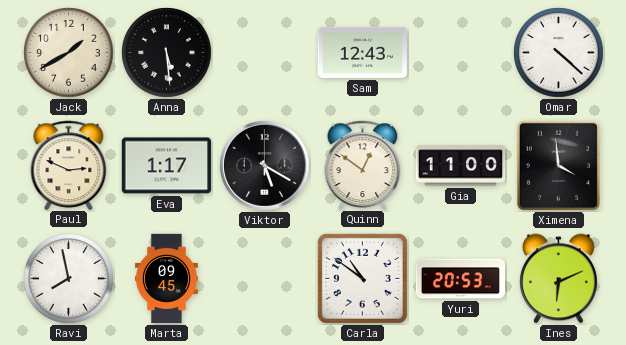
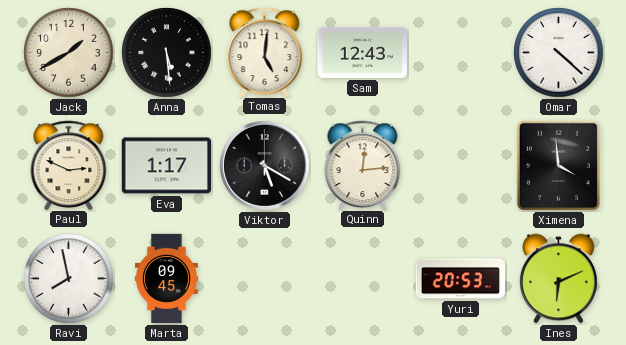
Tomas: none -> 5:01 (265, 52)
Quinn: 12:51 -> 12:14 (363, 165)
Gia: 11:00 -> none (461, 166)
Carla: 10:51 -> none (362, 278)
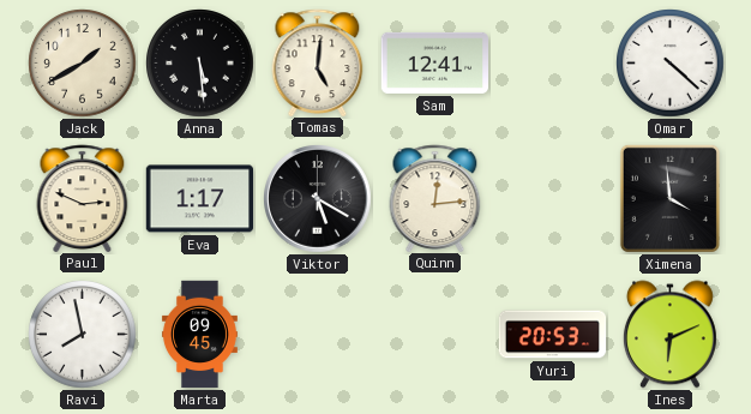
Sam: 12:43 -> 12:41 (435, 62)
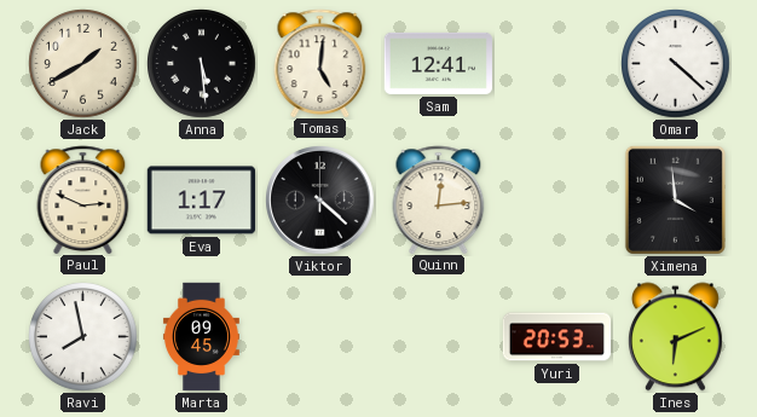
Viktor: 5:20 -> 4:22 (320, 201)
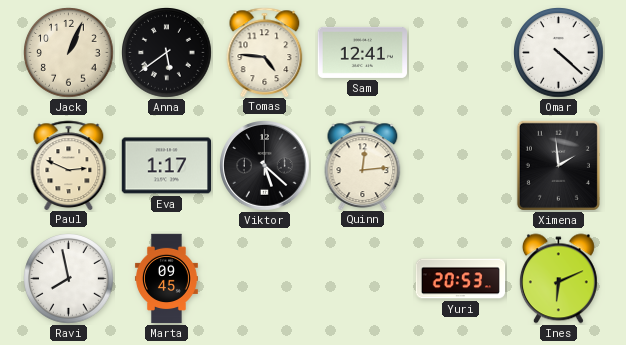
Jack: 1:40 -> 1:04 (69, 53)
Anna: 5:29 -> 5:39 (167, 53)
Tomas: 5:01 -> 4:46 (265, 52)
Viktor: 4:22 -> 5:22 (265, 166)
Ximena: 3:59 -> 1:59 (558, 165)
